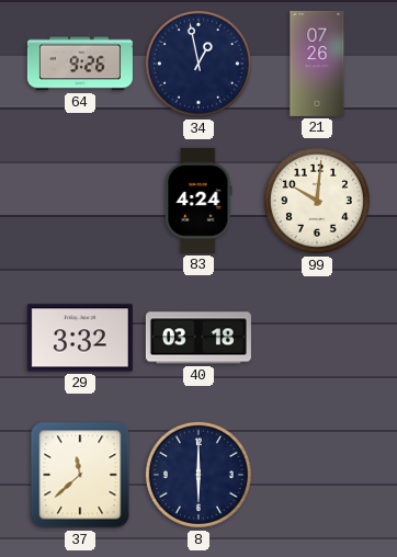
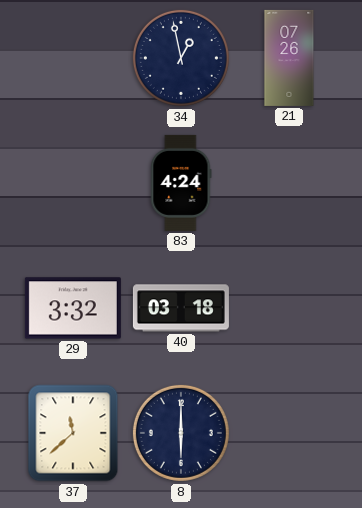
64: 9:26 -> none (80, 64)
99: 10:01 -> none (317, 201)
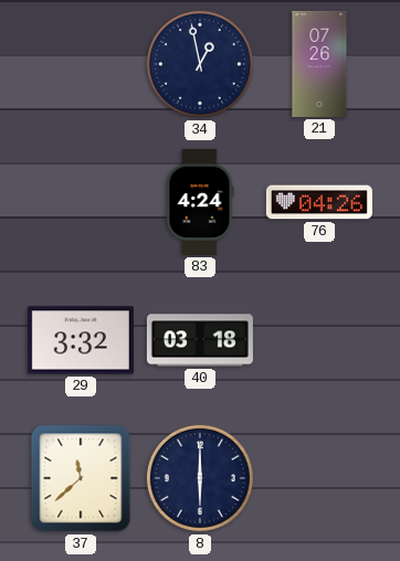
76: none -> 04:26 (319, 202)
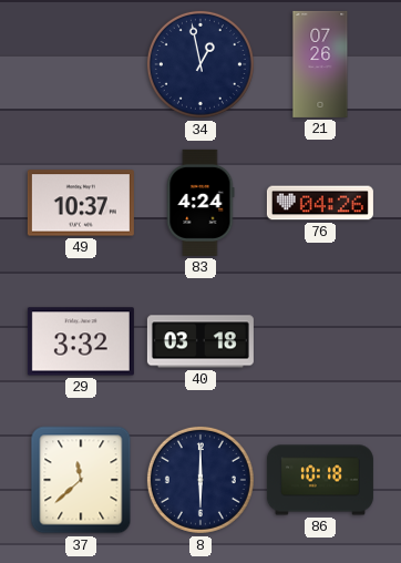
49: none -> 10:37 (81, 203)
86: none -> 10:18 (320, 480)
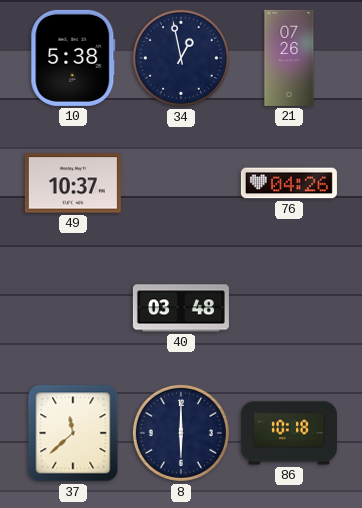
10: none -> 5:38 (73, 58)
83: 4:24 -> none (200, 203)
29: 3:32 -> none (81, 341)
40: 03:18 -> 03:48 (181, 308)
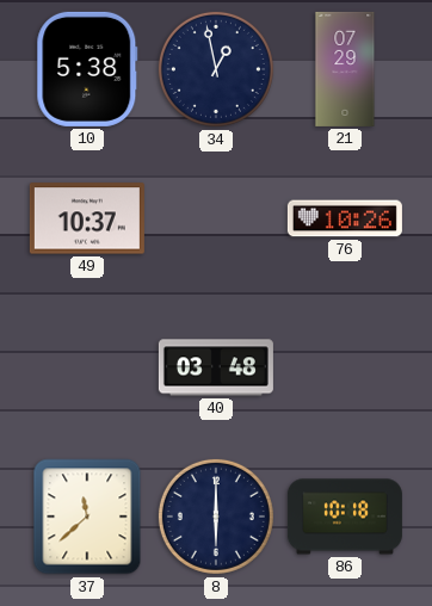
21: 07:26 -> 07:29 (345, 69)
76: 04:26 -> 10:26 (345, 218)
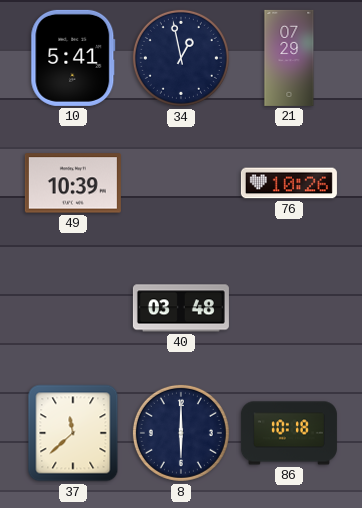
10: 5:38 -> 5:41 (73, 58)
49: 10:37 -> 10:39 (73, 183)
